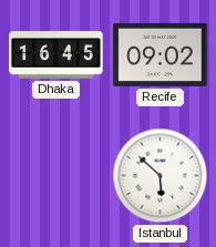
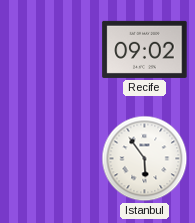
Dhaka: 16:45 -> none (56, 55)
Istanbul: 5:52 -> 5:54 (145, 159)
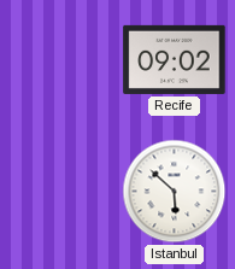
Istanbul: 5:54 -> 5:52 (175, 192)
